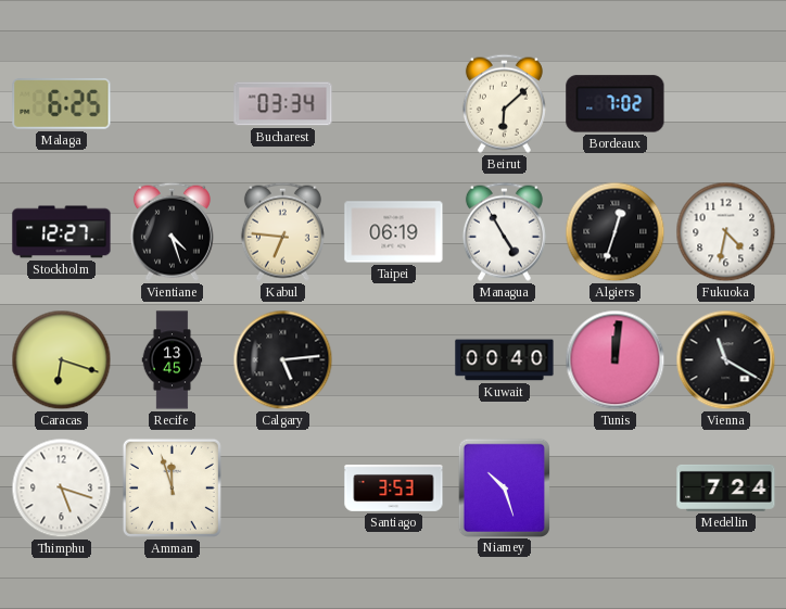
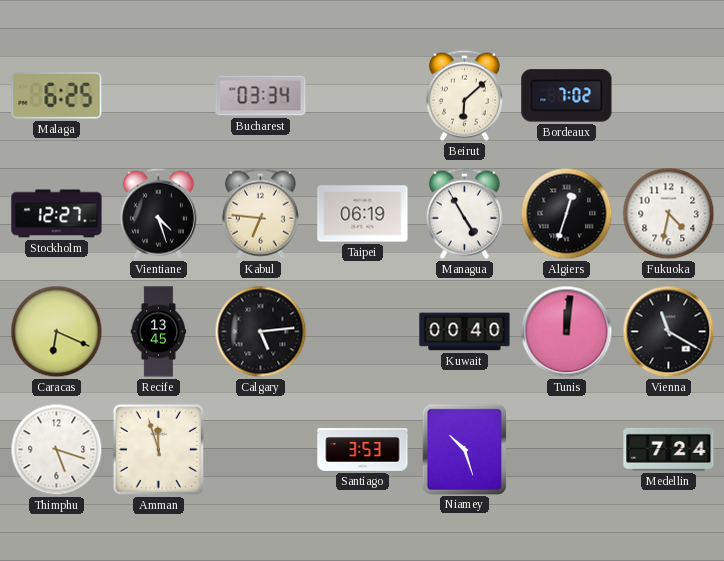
Caracas: 6:18 -> 6:19 (57, 332)
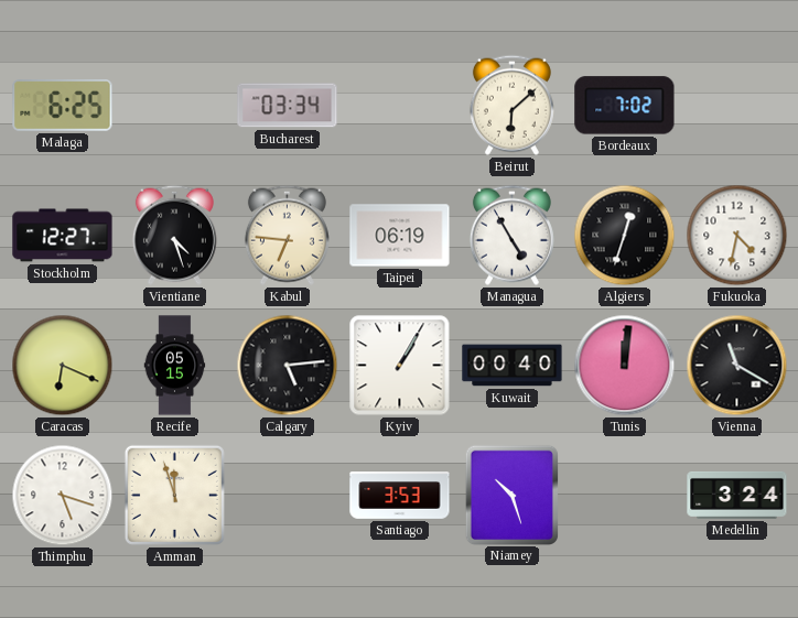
Recife: 13:45 -> 05:15 (175, 366)
Kyiv: none -> 1:05 (400, 366)
Medellin: 7:24 -> 3:24 (737, 495)
